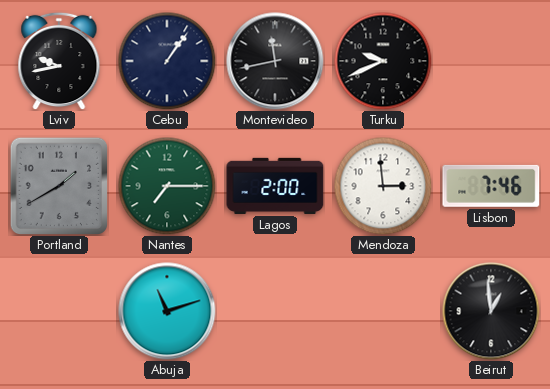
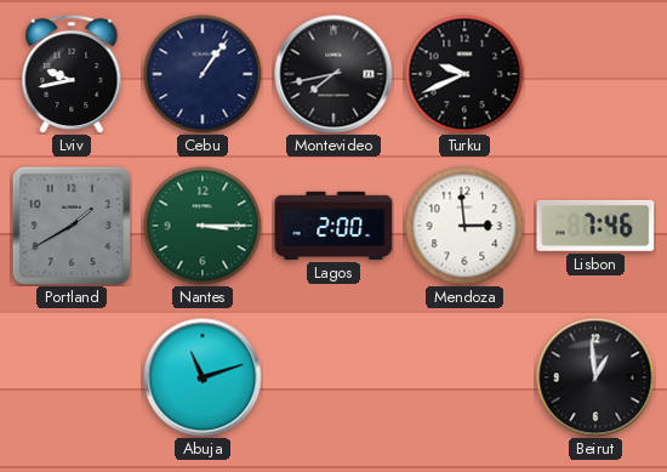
Montevideo: 11:43 -> 7:43 (333, 74)
Nantes: 7:15 -> 3:15 (203, 226)
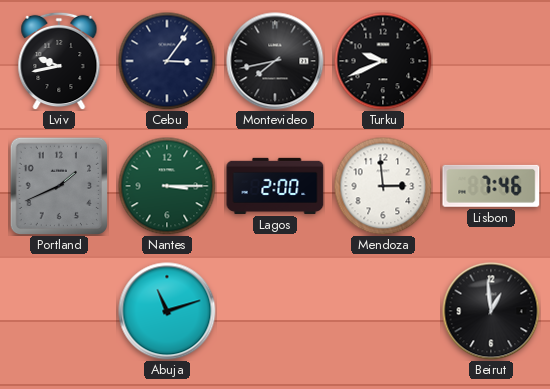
Cebu: 1:06 -> 3:06 (167, 61)
Portland: 1:40 -> 1:41 (58, 185)
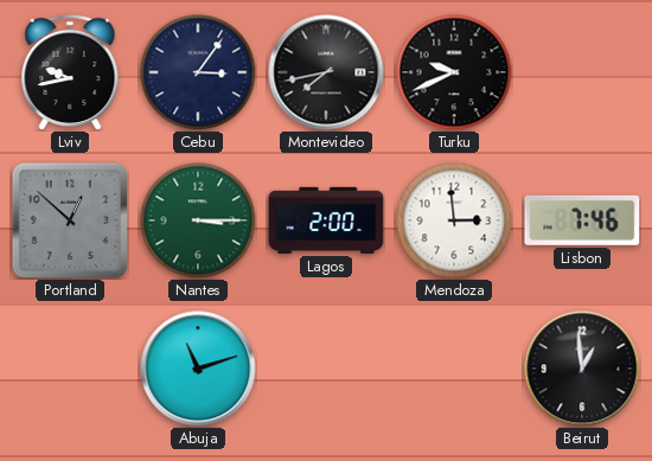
Portland: 1:41 -> 12:52 (69, 219)
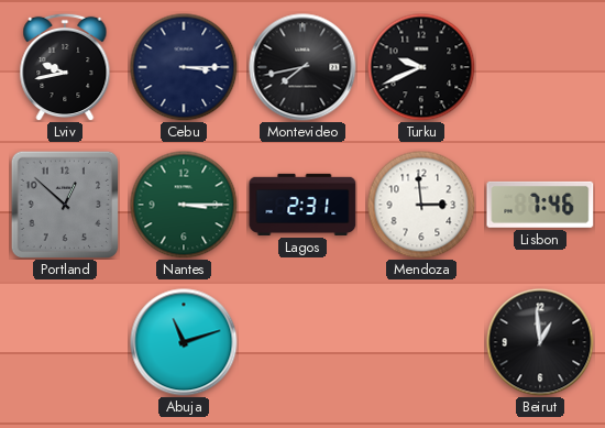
Cebu: 3:06 -> 3:15 (184, 67)
Lagos: 2:00 -> 2:31 (302, 205)
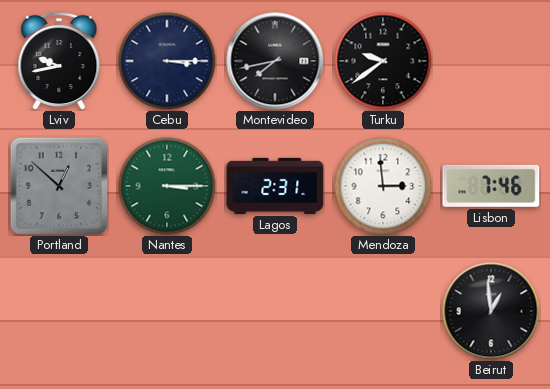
Turku: 9:41 -> 9:39 (383, 61)
Abuja: 11:12 -> none (184, 342)
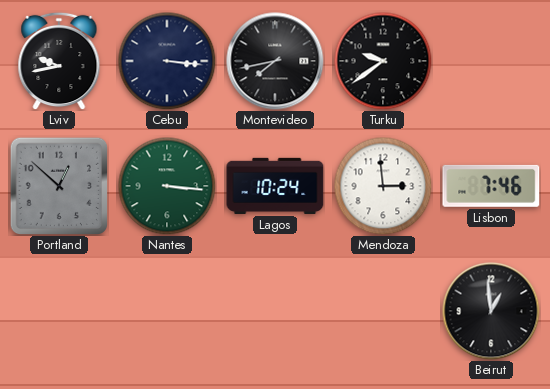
Cebu: 3:15 -> 3:16 (167, 61)
Nantes: 3:15 -> 3:16 (167, 186)
Lagos: 2:31 -> 10:24 (275, 186)
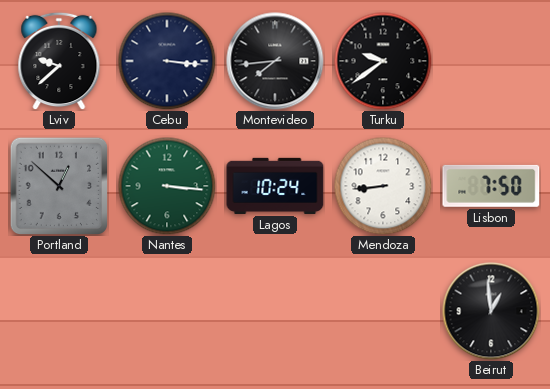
Lviv: 9:43 -> 9:38 (59, 61)
Montevideo: 7:43 -> 7:44 (275, 61)
Mendoza: 2:59 -> 8:44 (383, 186)
Lisbon: 7:46 -> 7:50 (491, 186)
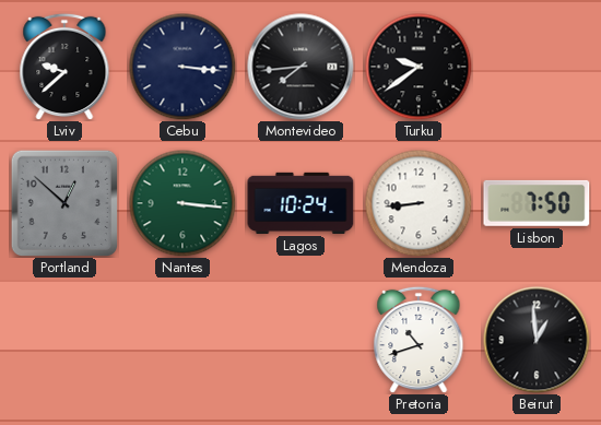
Pretoria: none -> 10:42 (419, 340)
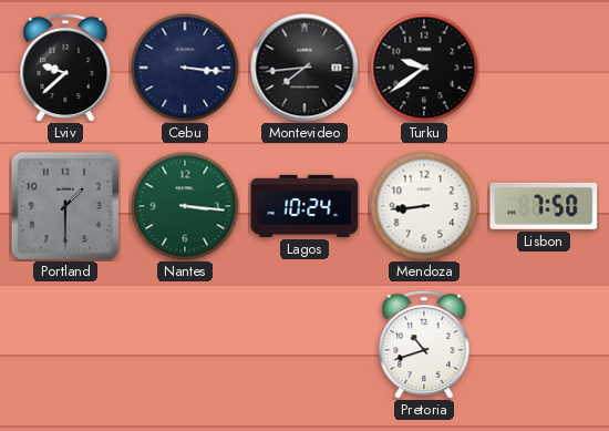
Portland: 12:52 -> 1:30 (64, 205)
Beirut: 12:59 -> none (537, 340)
